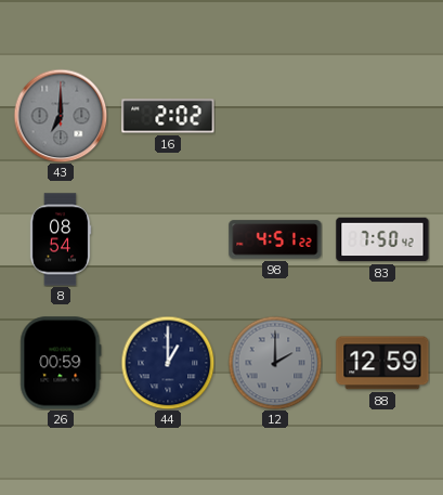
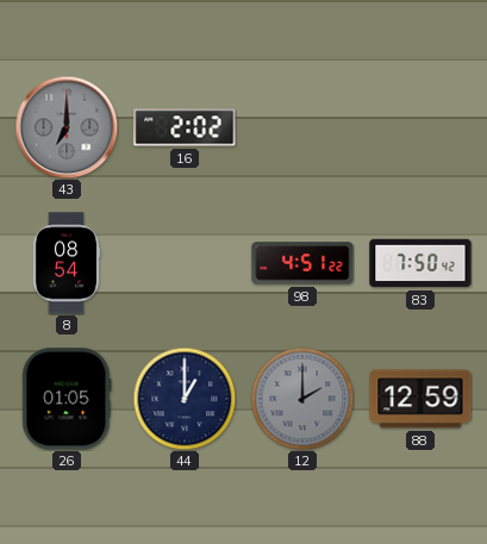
26: 00:59 -> 01:05 (67, 399)
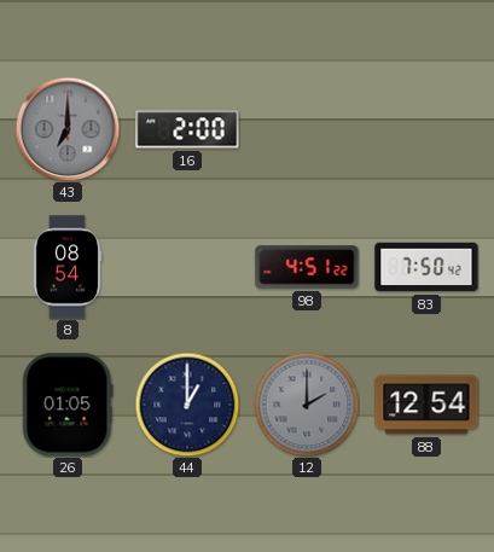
16: 2:02 -> 2:00 (187, 129)
88: 12:59 -> 12:54 (426, 405)
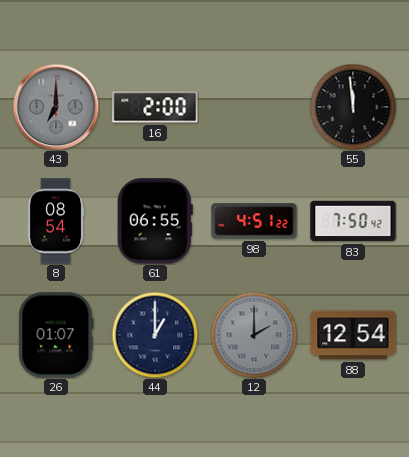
55: none -> 11:59 (353, 107)
61: none -> 06:55 (155, 221)
26: 01:05 -> 01:07 (56, 335)
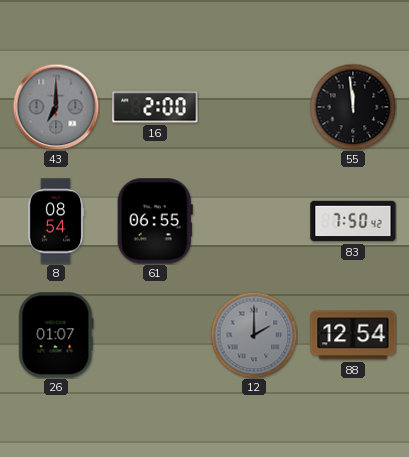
98: 4:51 -> none (254, 221)
44: 1:00 -> none (155, 335)
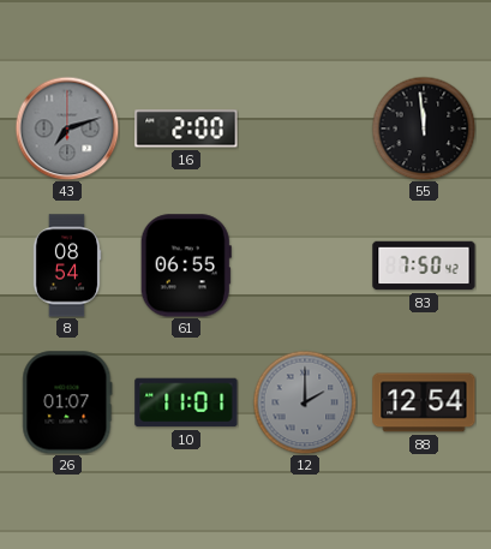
43: 7:00 -> 7:12 (67, 129)
10: none -> 11:01 (186, 402)
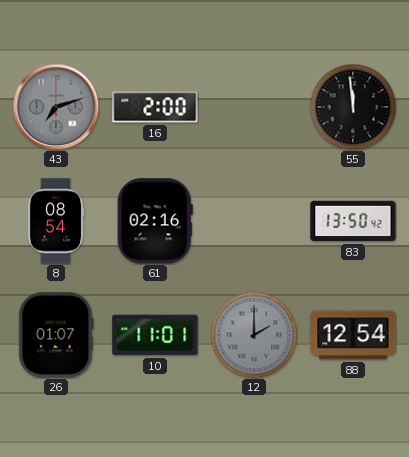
61: 06:55 -> 02:16 (155, 221)
83: 7:50 -> 13:50 (353, 221)
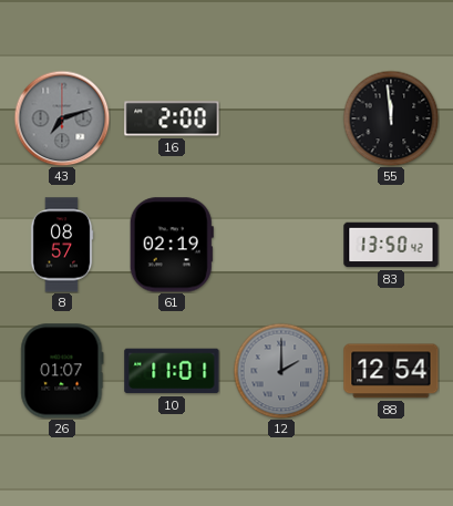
8: 08:54 -> 08:57 (62, 245)
61: 02:16 -> 02:19 (172, 245)
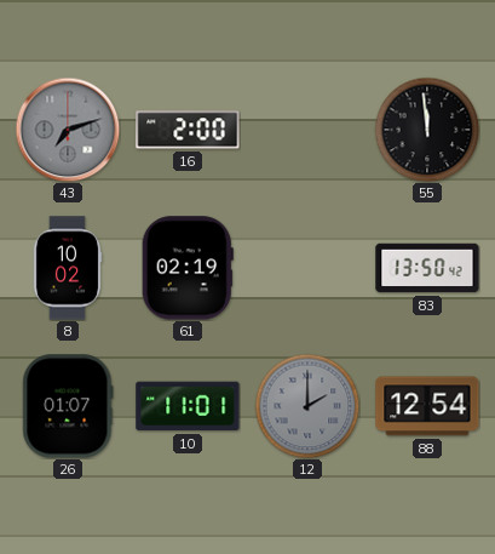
8: 08:57 -> 10:02 (68, 268)
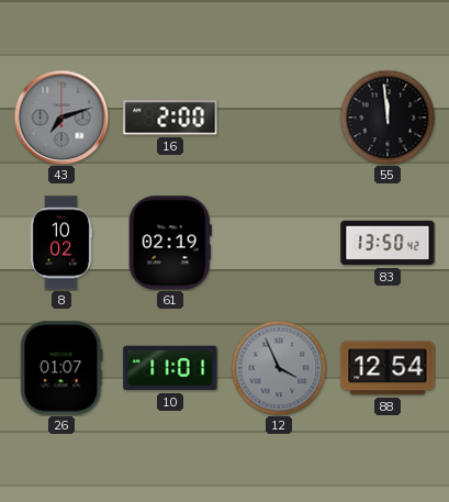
12: 2:00 -> 3:56 (279, 368)
